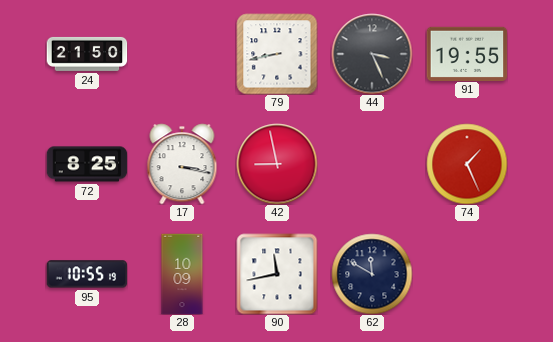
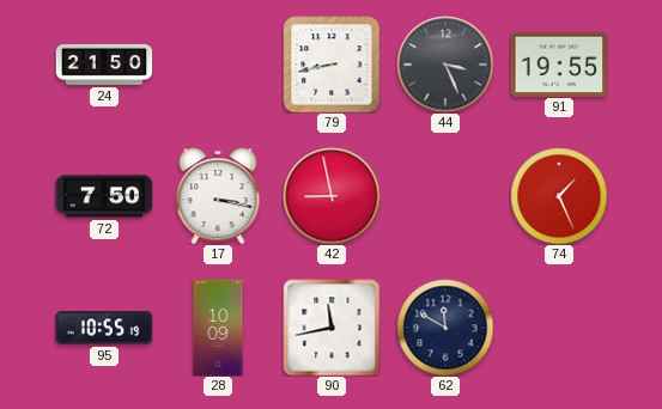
72: 8:25 -> 7:50 (104, 196)
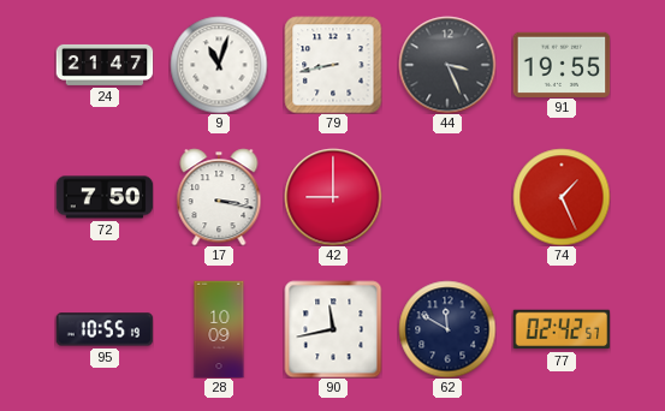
24: 21:50 -> 21:47 (105, 65)
9: none -> 11:03 (219, 65)
42: 8:58 -> 9:00 (333, 197)
77: none -> 02:42 (562, 329)
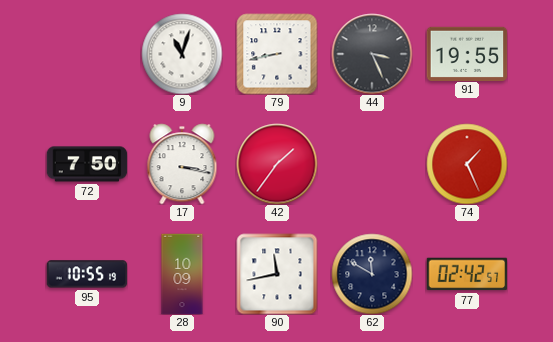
24: 21:47 -> none (105, 65)
42: 9:00 -> 1:36 (277, 164)
